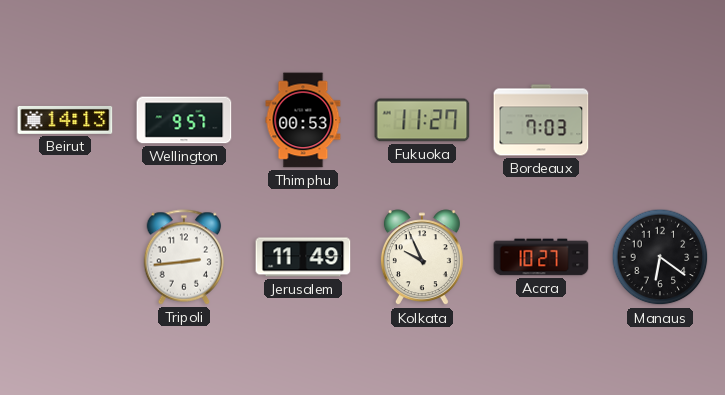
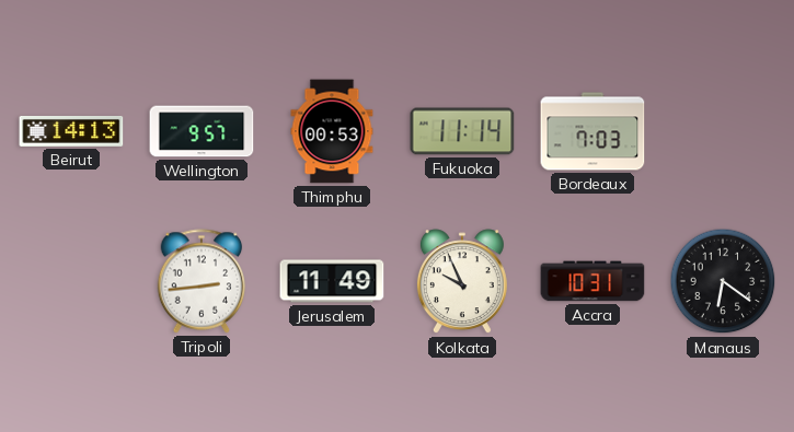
Fukuoka: 11:27 -> 11:14 (462, 131)
Accra: 10:27 -> 10:31 (592, 281)
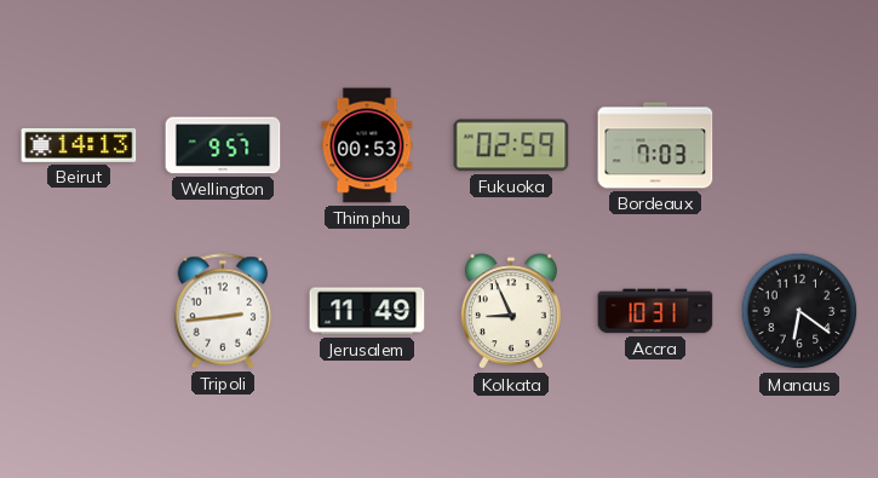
Fukuoka: 11:14 -> 02:59 (511, 145)
Kolkata: 9:56 -> 8:56 (511, 312)
